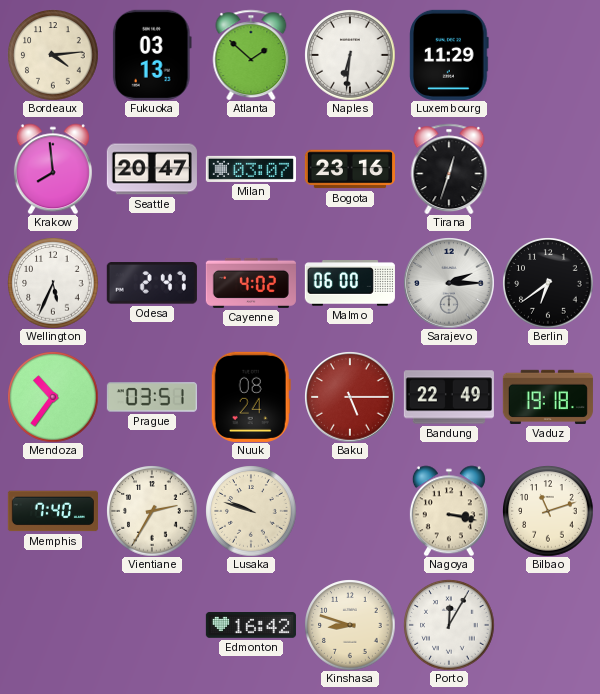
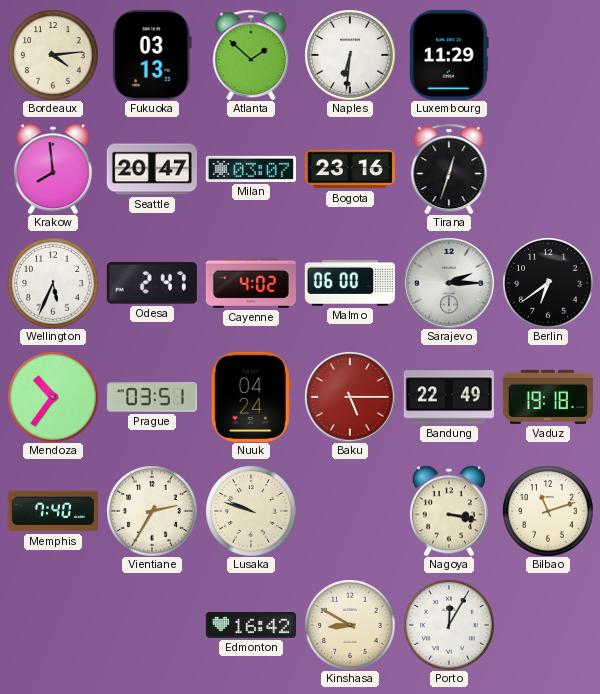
Nuuk: 08:24 -> 04:24 (251, 397)
Kinshasa: 8:48 -> 8:50 (350, 625)
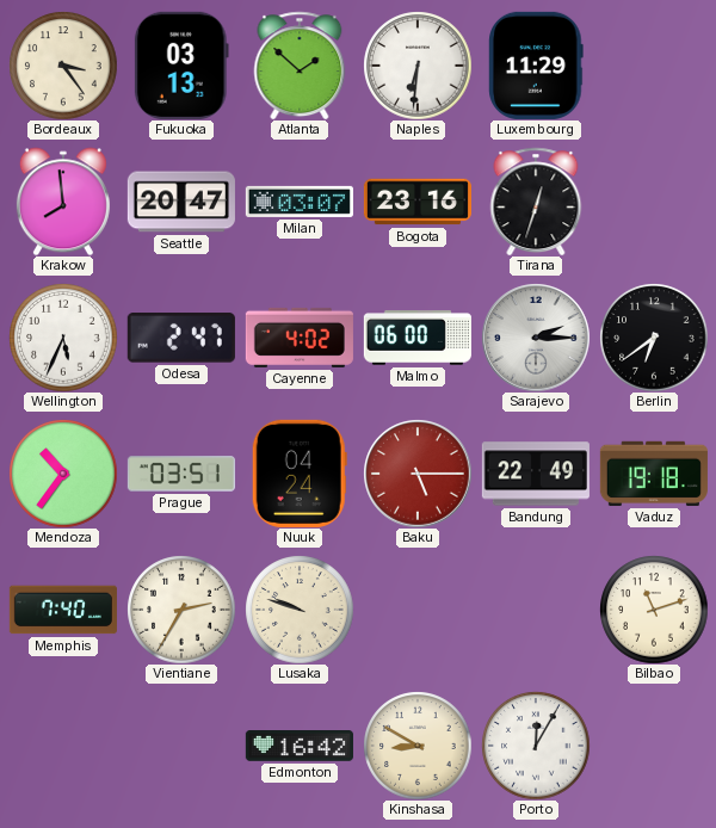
Bordeaux: 4:14 -> 3:24 (63, 66)
Nagoya: 3:17 -> none (449, 511)
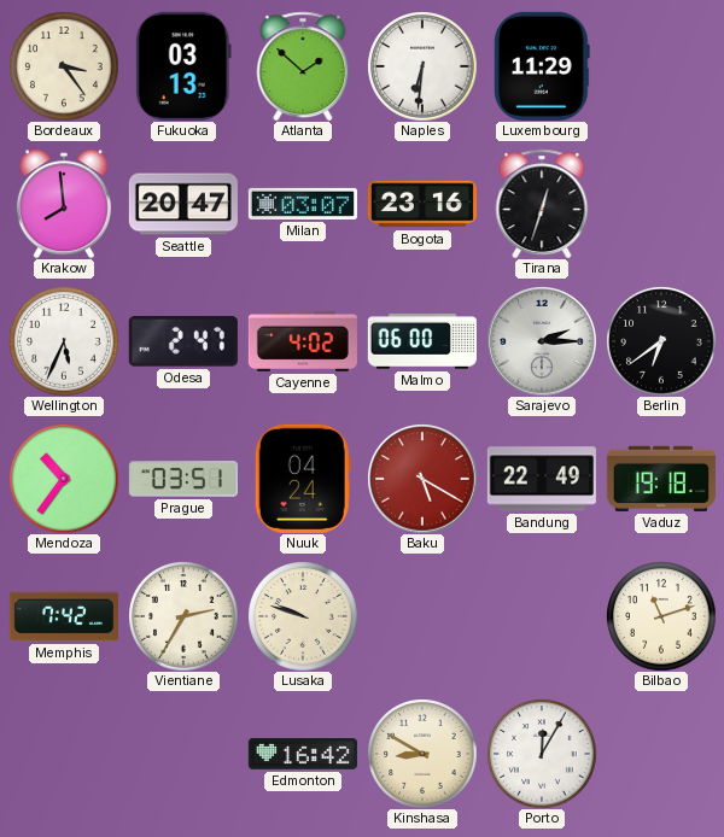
Baku: 5:15 -> 5:20 (422, 479)
Memphis: 7:40 -> 7:42 (64, 616)
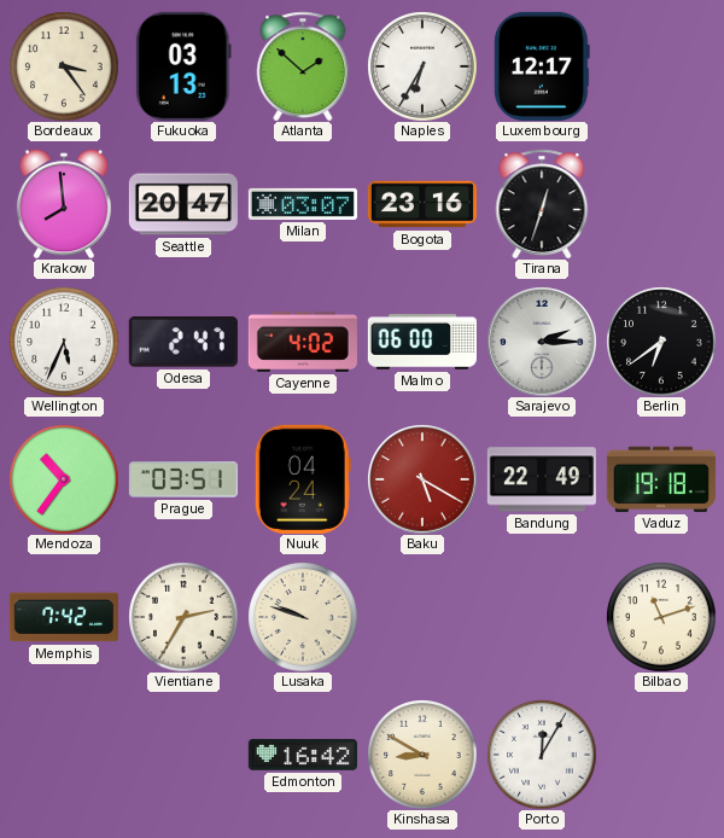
Naples: 6:31 -> 6:35 (422, 66)
Luxembourg: 11:29 -> 12:17 (542, 66)
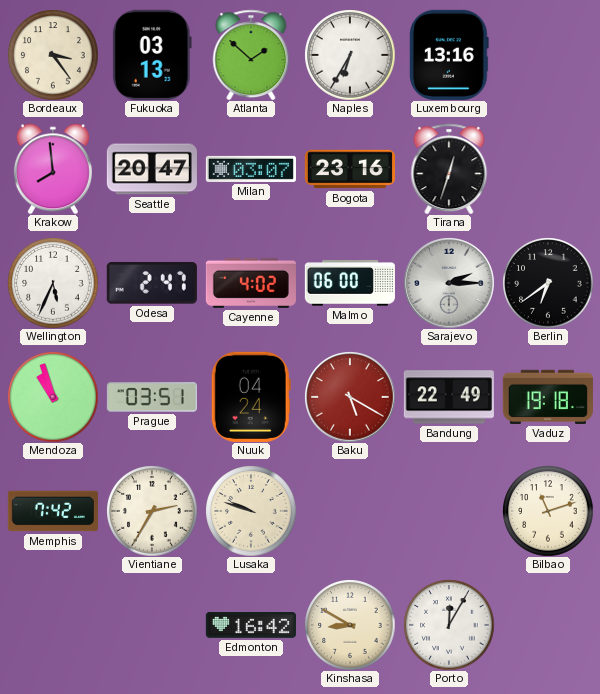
Luxembourg: 12:17 -> 13:16 (449, 55)
Mendoza: 10:36 -> 10:57 (53, 397)
